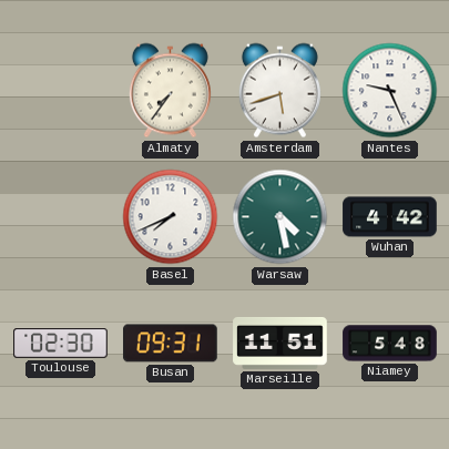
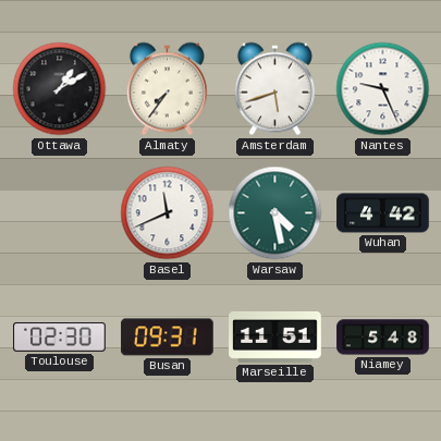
Ottawa: none -> 1:10 (60, 89)
Basel: 7:41 -> 11:41 (168, 213)
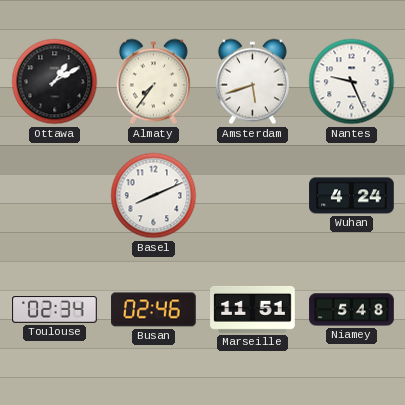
Basel: 11:41 -> 8:11 (154, 196)
Warsaw: 4:28 -> none (275, 213)
Wuhan: 4:42 -> 4:24 (352, 196)
Toulouse: 02:30 -> 02:34 (55, 310)
Busan: 09:31 -> 02:46 (154, 310)
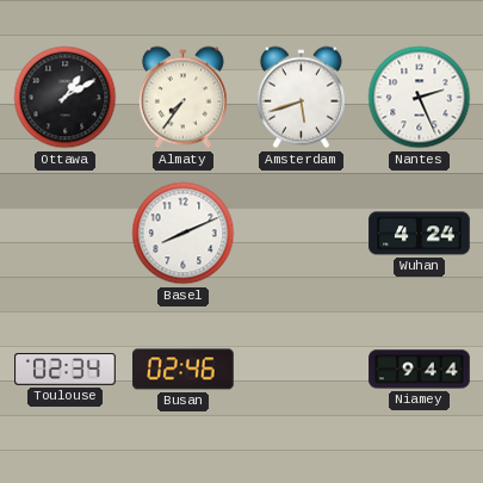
Nantes: 9:26 -> 2:26 (420, 98)
Marseille: 11:51 -> none (253, 309)
Niamey: 5:48 -> 9:44 (420, 370)
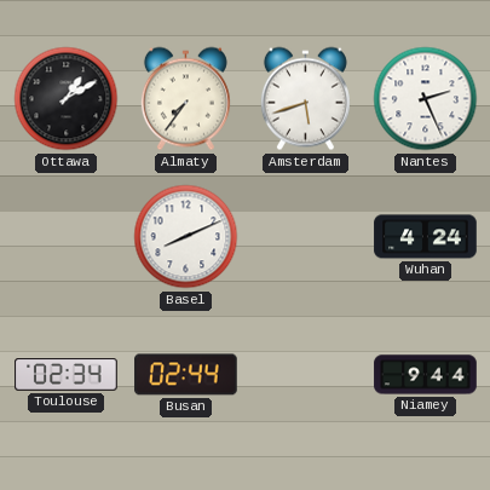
Busan: 02:46 -> 02:44 (186, 375)
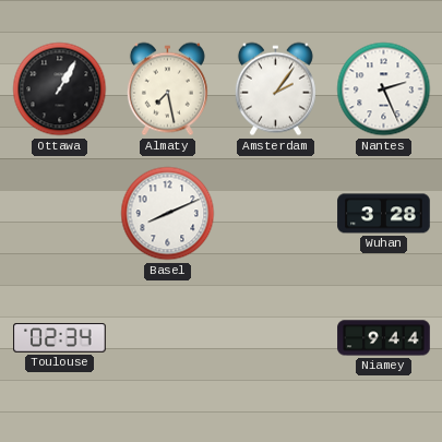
Ottawa: 1:10 -> 1:05 (60, 89)
Almaty: 7:36 -> 7:28 (167, 89)
Amsterdam: 5:42 -> 2:06 (275, 89)
Wuhan: 4:24 -> 3:28 (384, 214)
Busan: 02:44 -> none (186, 375)
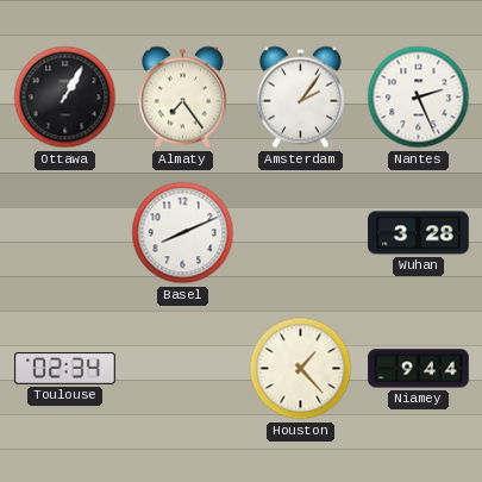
Almaty: 7:28 -> 7:24 (182, 98)
Houston: none -> 1:23 (301, 369)
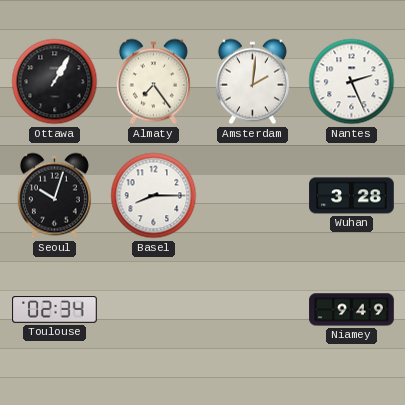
Amsterdam: 2:06 -> 2:01 (252, 82)
Seoul: none -> 10:03 (54, 196)
Basel: 8:11 -> 8:15 (154, 196)
Houston: 1:23 -> none (301, 369)
Niamey: 9:44 -> 9:49 (352, 310)
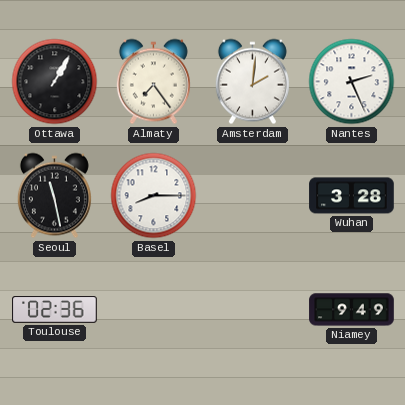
Seoul: 10:03 -> 11:28 (54, 196)
Toulouse: 02:34 -> 02:36 (55, 310)
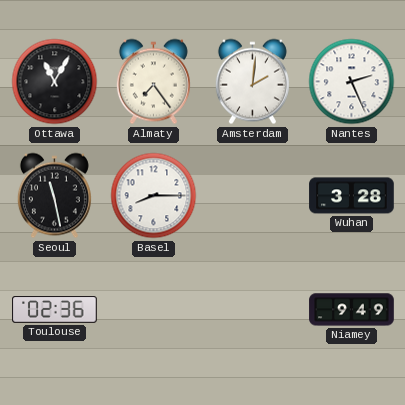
Ottawa: 1:05 -> 11:05 (55, 82)
